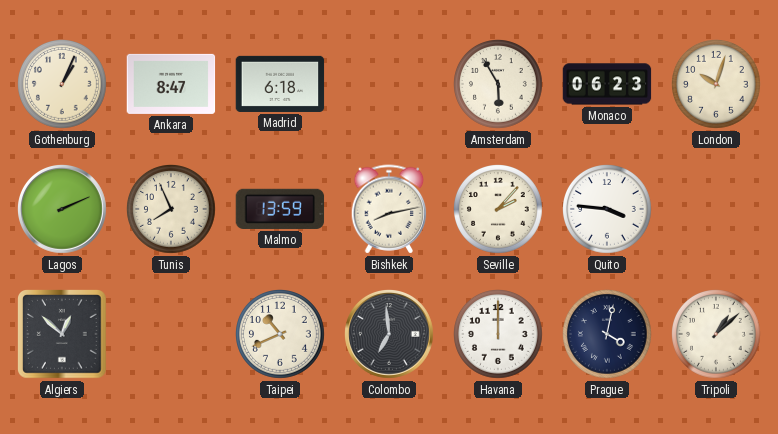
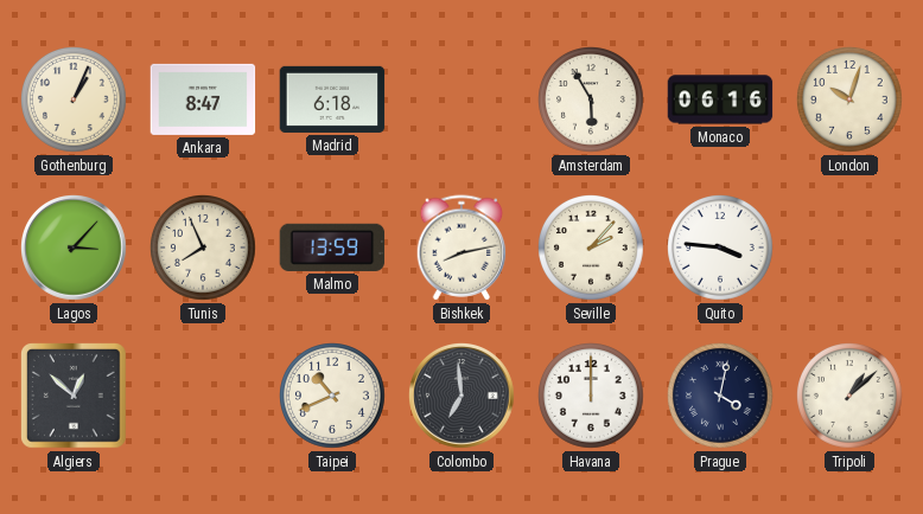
Monaco: 06:23 -> 06:16 (720, 99)
Lagos: 2:11 -> 3:07 (75, 249)
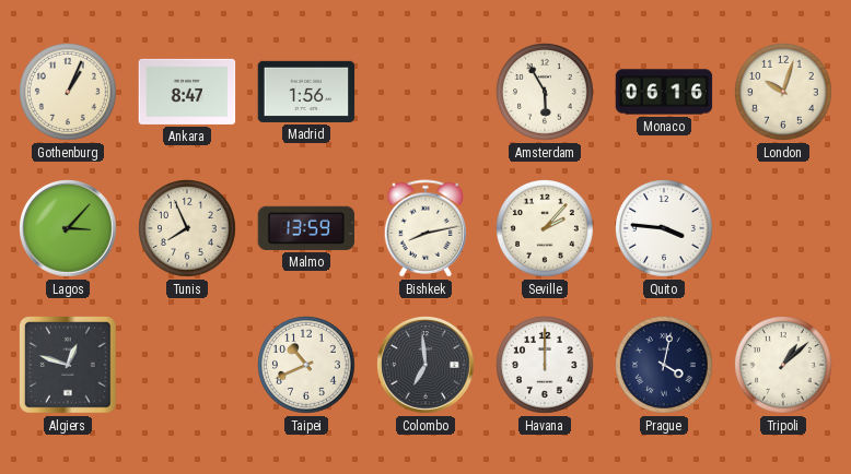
Madrid: 6:18 -> 1:56 (306, 92)
Algiers: 12:52 -> 12:48 (68, 365)
